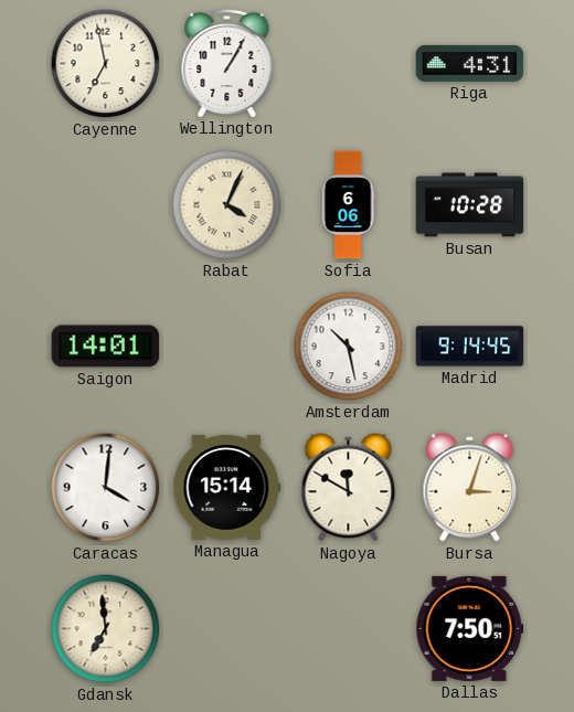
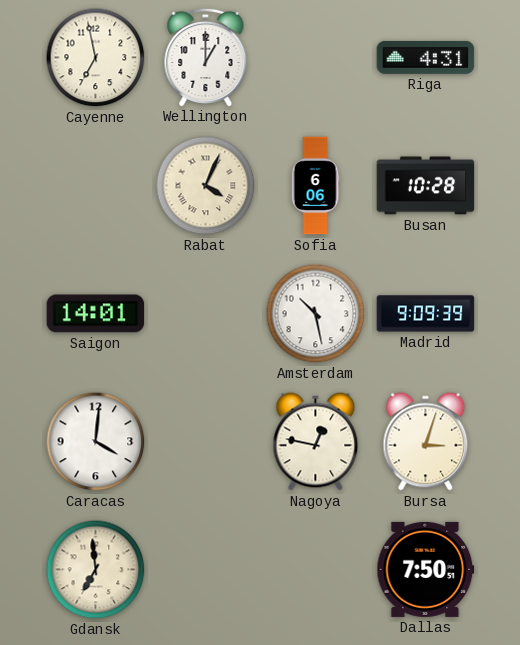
Wellington: 1:05 -> 1:00 (206, 57)
Madrid: 9:14 -> 9:09 (426, 314)
Managua: 15:14 -> none (227, 487)
Nagoya: 11:50 -> 12:47 (316, 442)
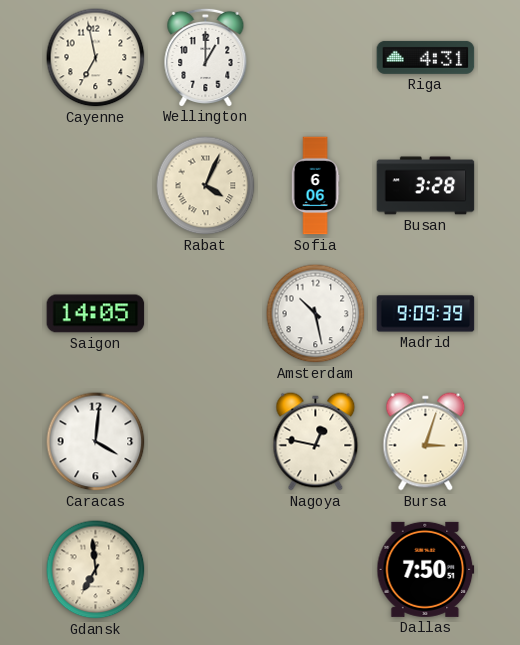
Busan: 10:28 -> 3:28 (426, 186)
Saigon: 14:01 -> 14:05 (96, 314)
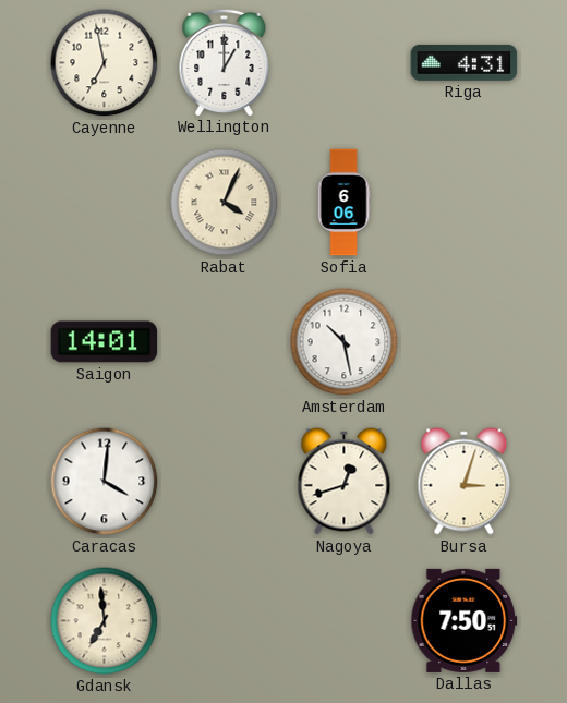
Busan: 3:28 -> none (426, 186)
Saigon: 14:05 -> 14:01 (105, 342)
Madrid: 9:09 -> none (426, 314)
Nagoya: 12:47 -> 12:42 (345, 482)
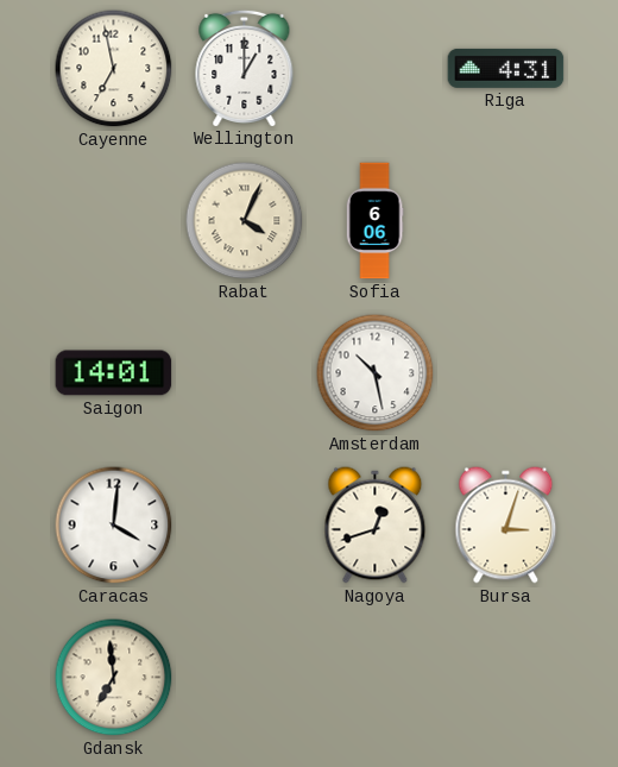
Dallas: 7:50 -> none (465, 620)
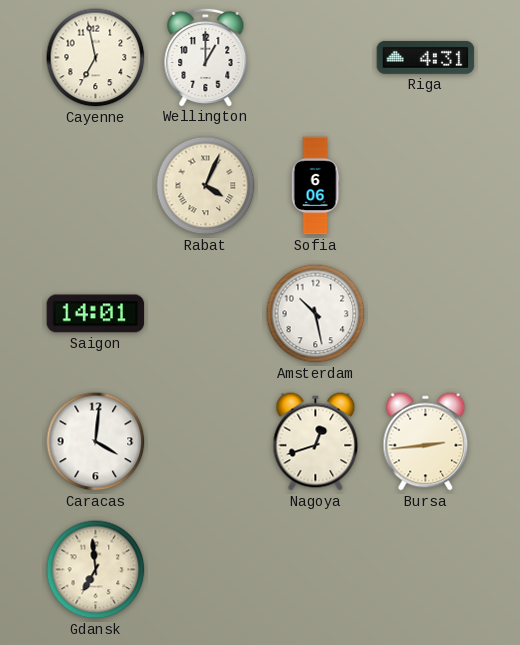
Bursa: 3:03 -> 2:44 (426, 442)
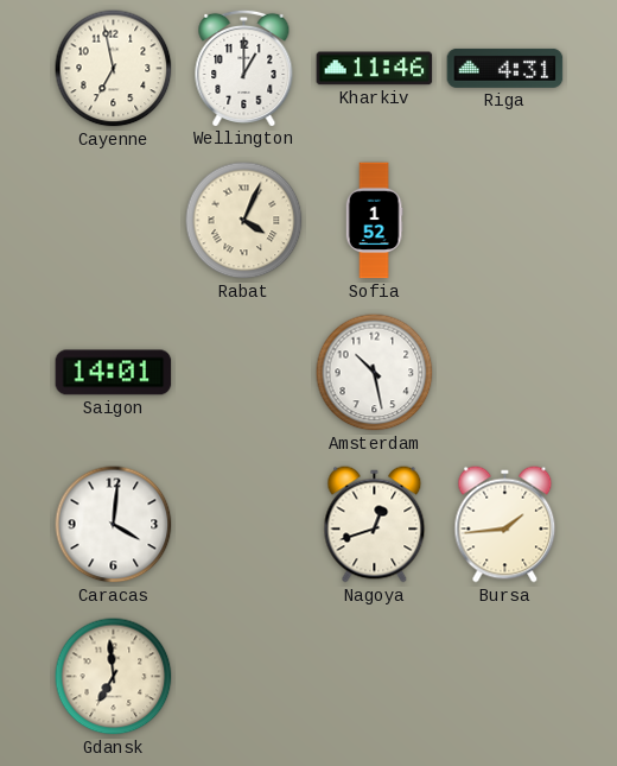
Kharkiv: none -> 11:46 (375, 69)
Sofia: 6:06 -> 1:52 (374, 221)
Bursa: 2:44 -> 1:44 (505, 525)
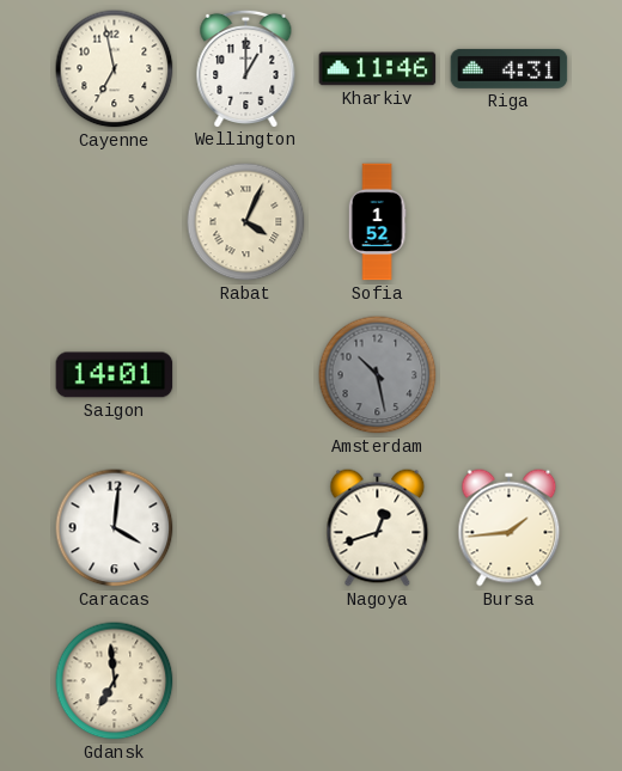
Amsterdam dial: white -> grey (378, 375)
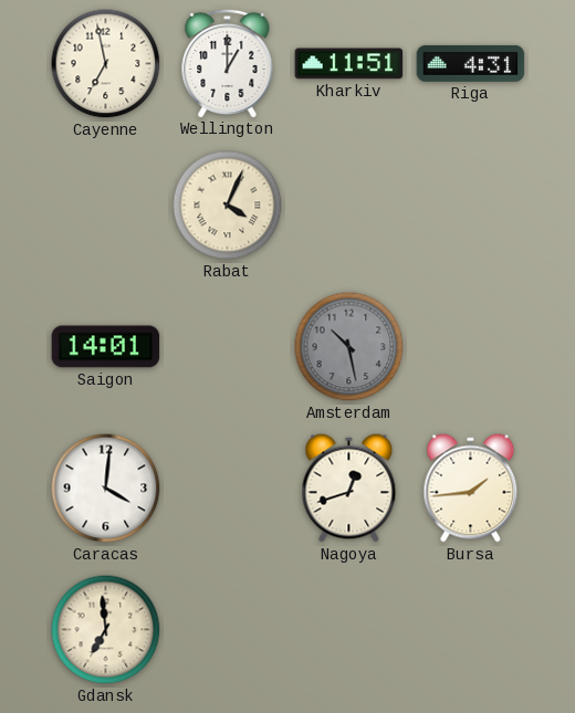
Kharkiv: 11:46 -> 11:51 (349, 64)
Sofia: 1:52 -> none (377, 222)
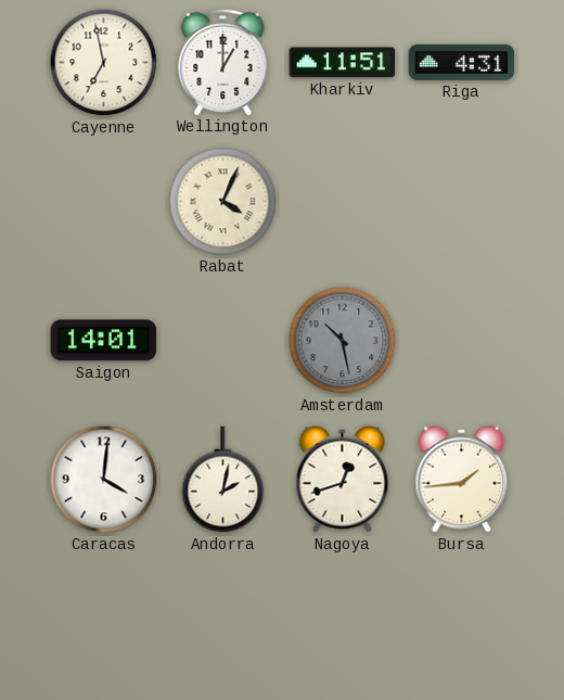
Andorra: none -> 2:02 (223, 480)
Gdansk: 6:59 -> none (106, 630)
